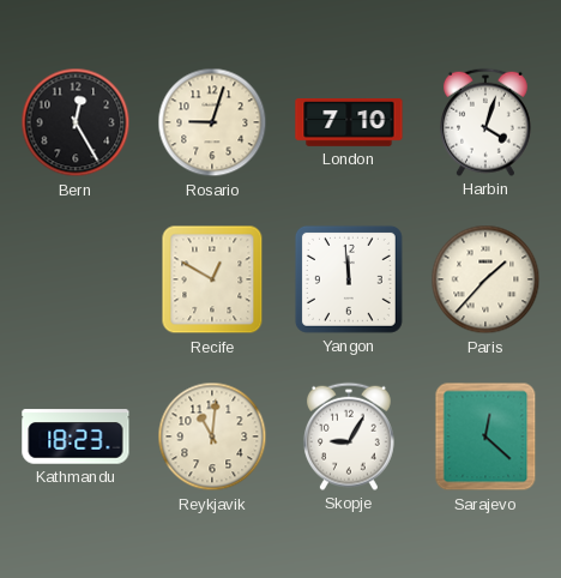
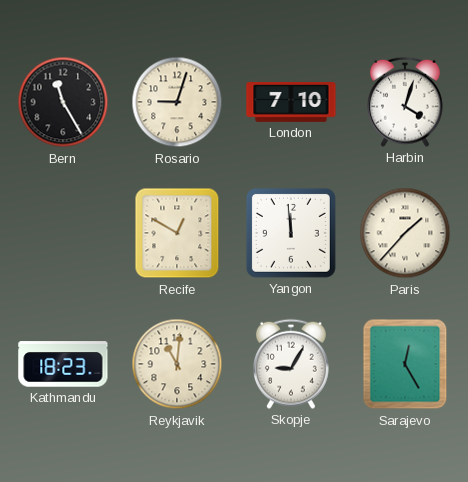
Bern: 12:25 -> 11:25 (63, 102)
Sarajevo: 12:22 -> 12:25 (405, 364)
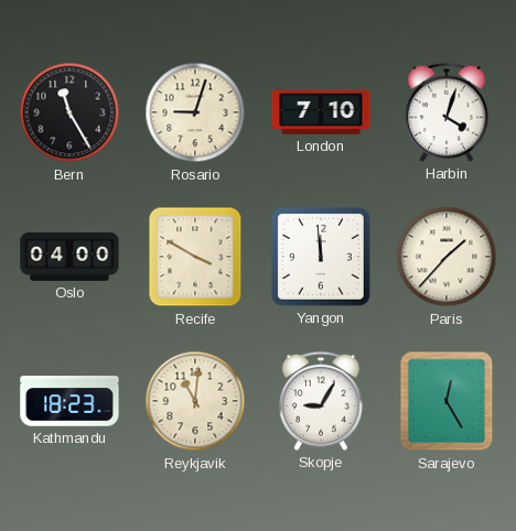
Oslo: none -> 04:00 (69, 257)
Recife: 12:50 -> 3:50 (195, 257)
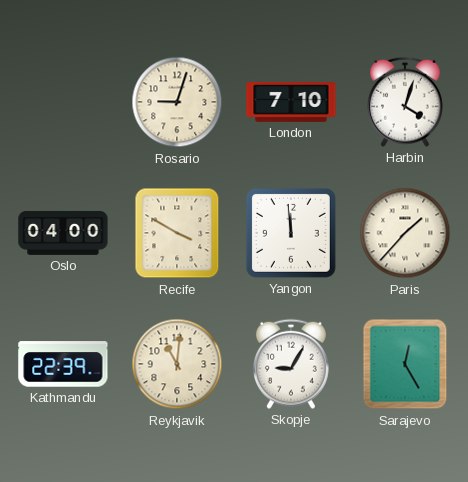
Bern: 11:25 -> none (69, 112)
Kathmandu: 18:23 -> 22:39 (63, 364)
